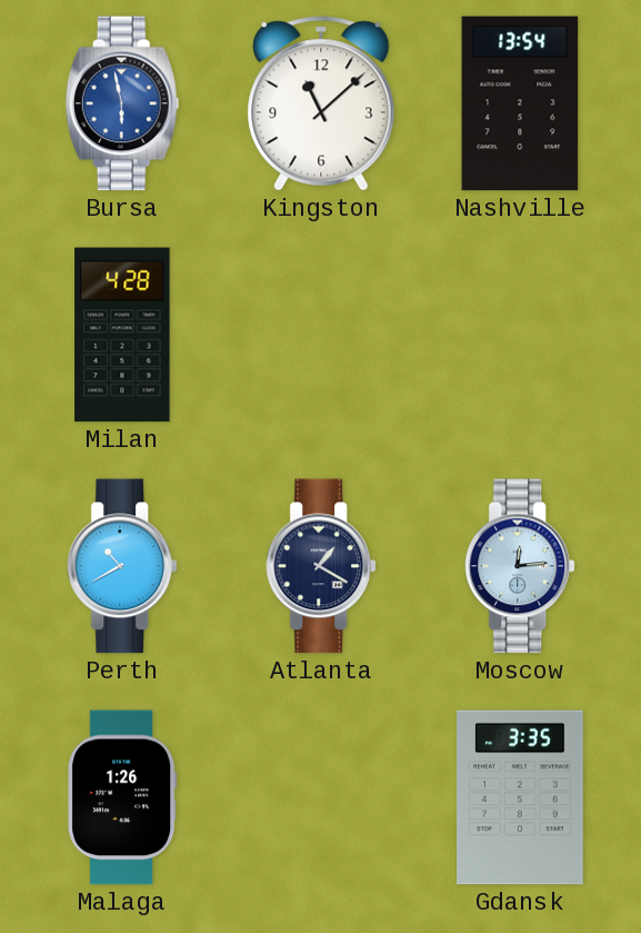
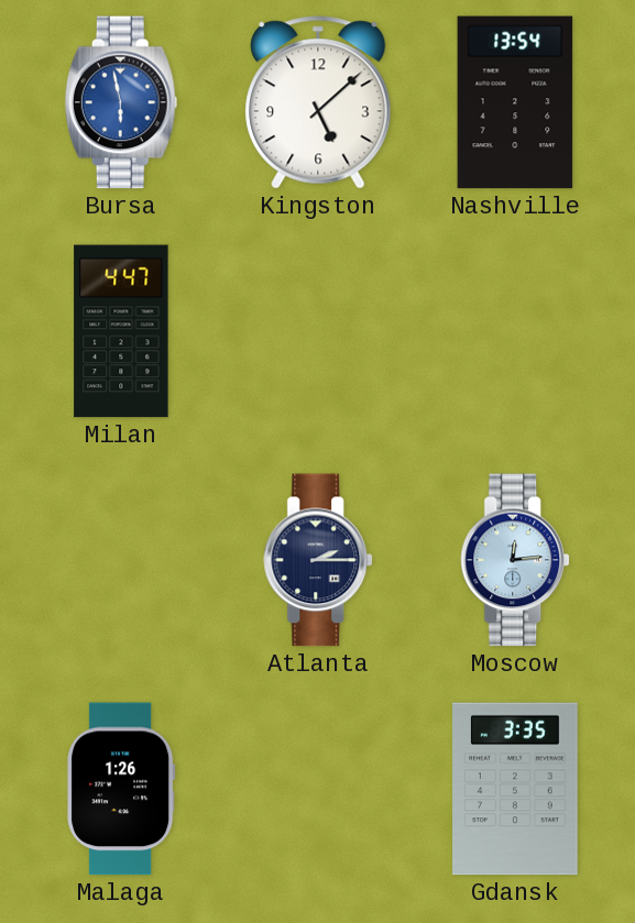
Kingston: 11:08 -> 5:08 (318, 102)
Milan: 4:28 -> 4:47 (121, 331)
Perth: 10:40 -> none (123, 566)
Atlanta: 1:20 -> 2:15 (319, 560)
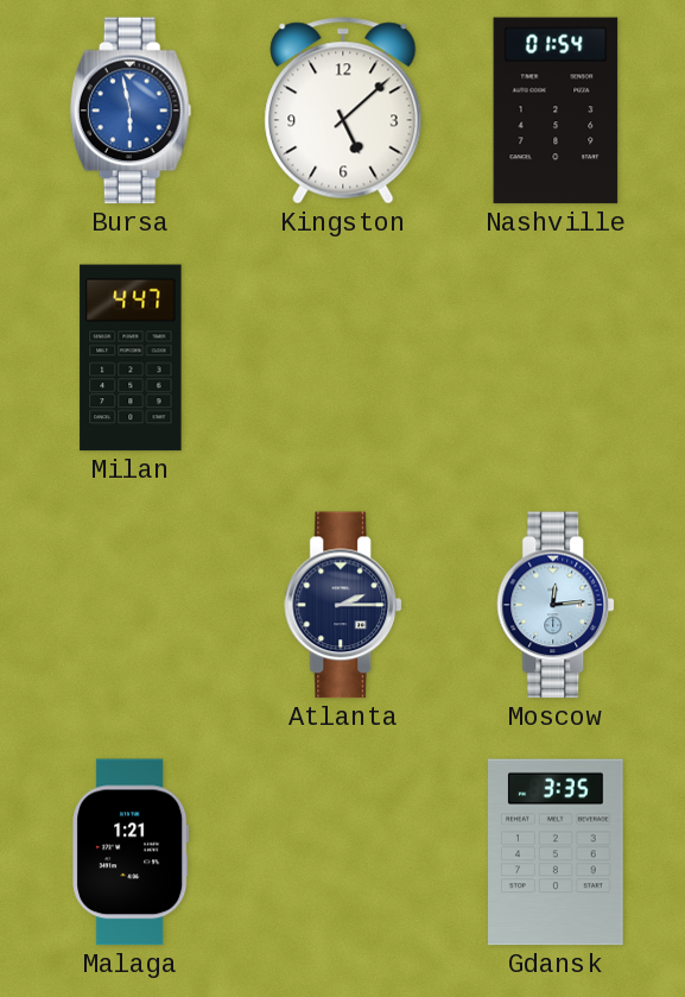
Nashville: 13:54 -> 01:54 (556, 111)
Malaga: 1:26 -> 1:21 (131, 852)
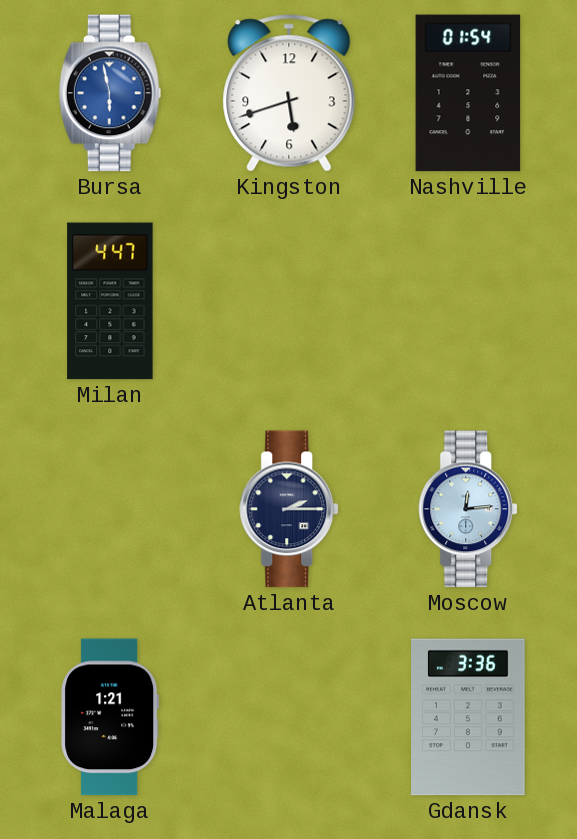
Kingston: 5:08 -> 5:42 (289, 93)
Gdansk: 3:35 -> 3:36 (468, 717)
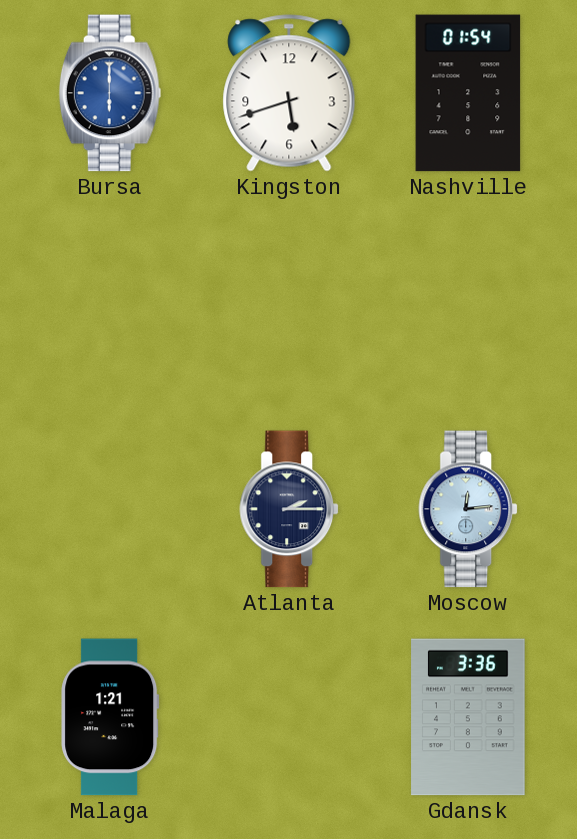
Bursa: 5:58 -> 6:00 (110, 93)
Milan: 4:47 -> none (110, 301)
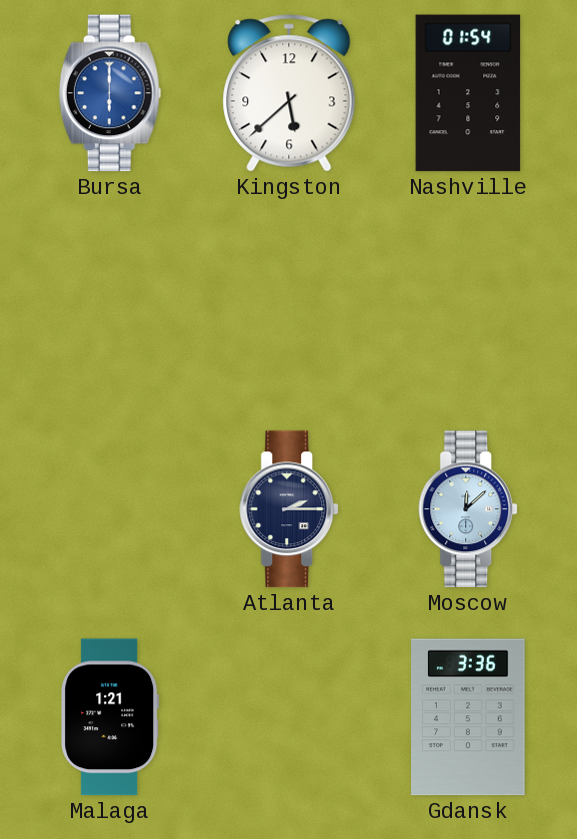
Kingston: 5:42 -> 5:38 (289, 93)
Moscow: 12:14 -> 12:08 (469, 509)
